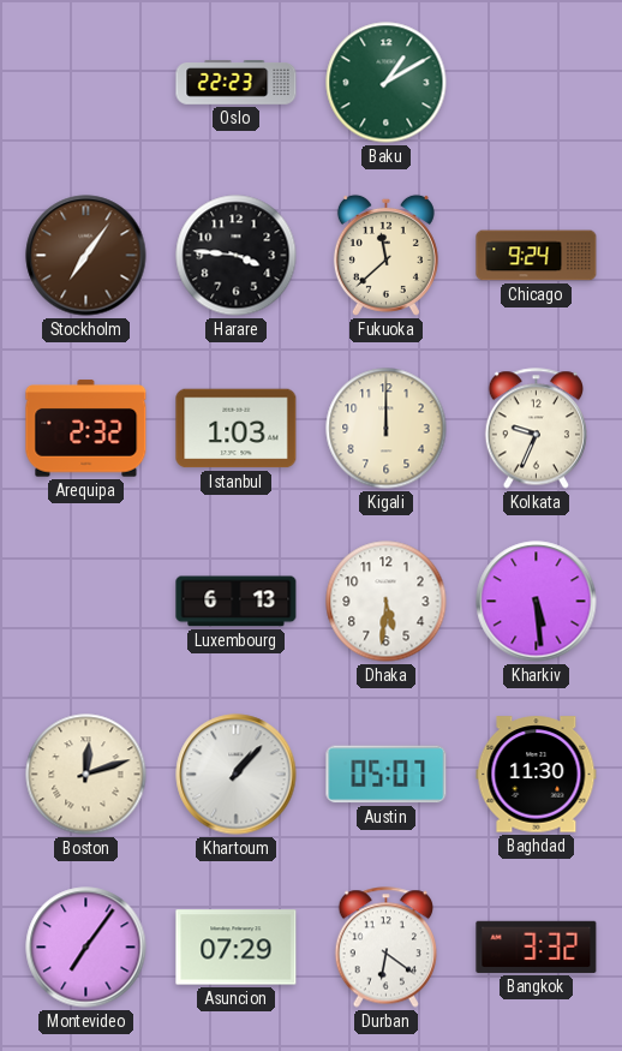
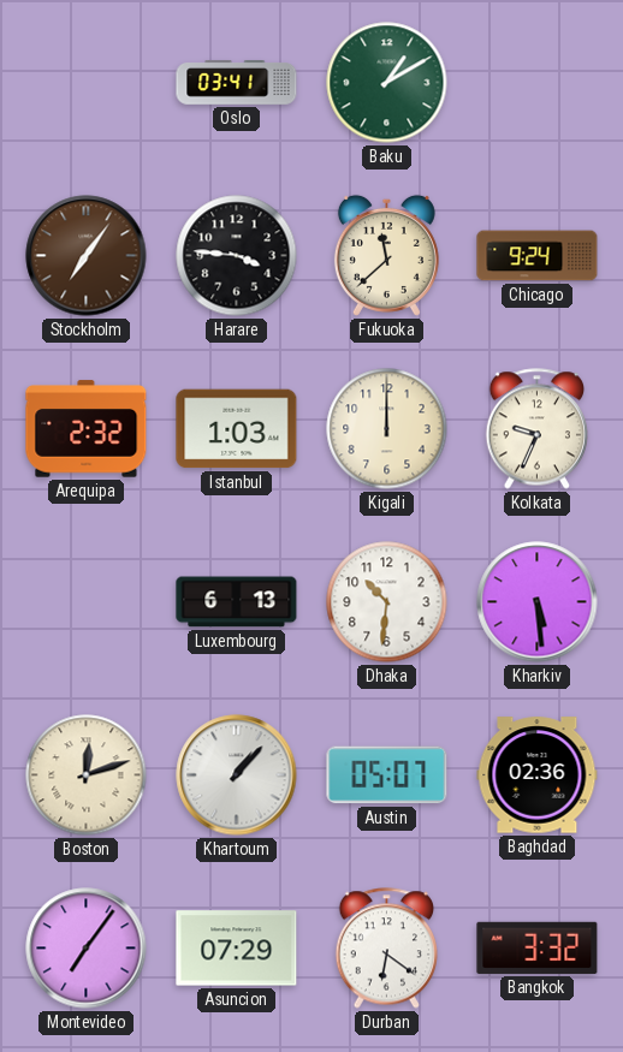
Oslo: 22:23 -> 03:41 (237, 83)
Dhaka: 5:31 -> 10:31 (387, 602)
Baghdad: 11:30 -> 02:36 (538, 775)
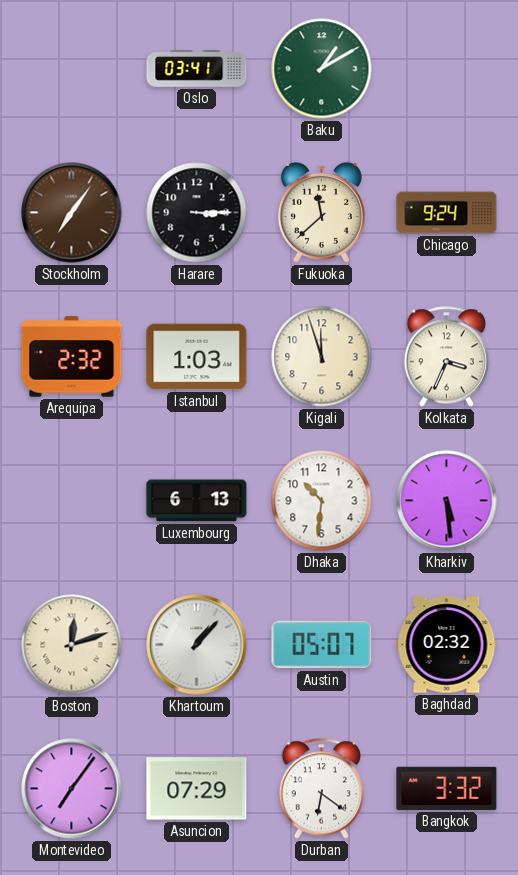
Harare: 3:46 -> 3:15 (197, 213)
Kigali: 12:00 -> 11:57 (322, 357)
Kolkata: 9:34 -> 3:34 (446, 357)
Baghdad: 02:36 -> 02:32 (447, 645)
